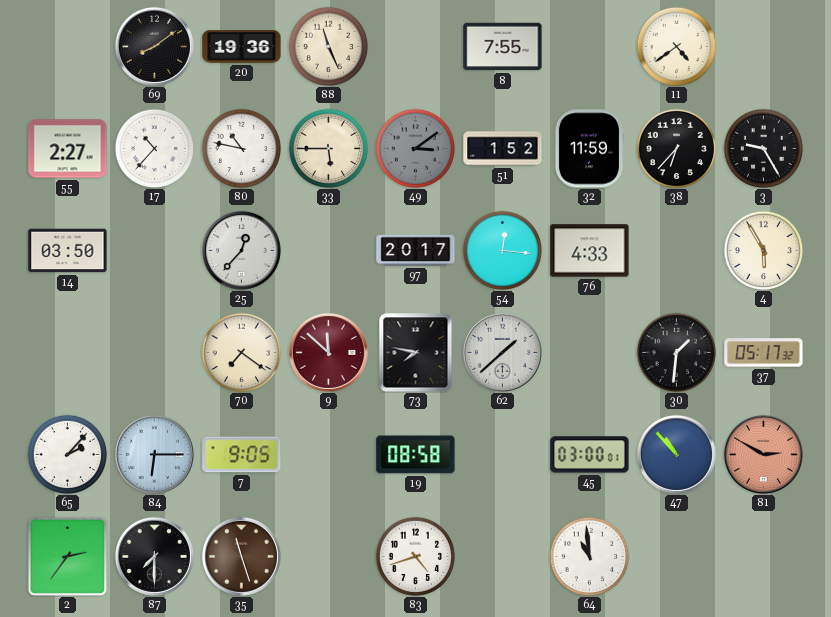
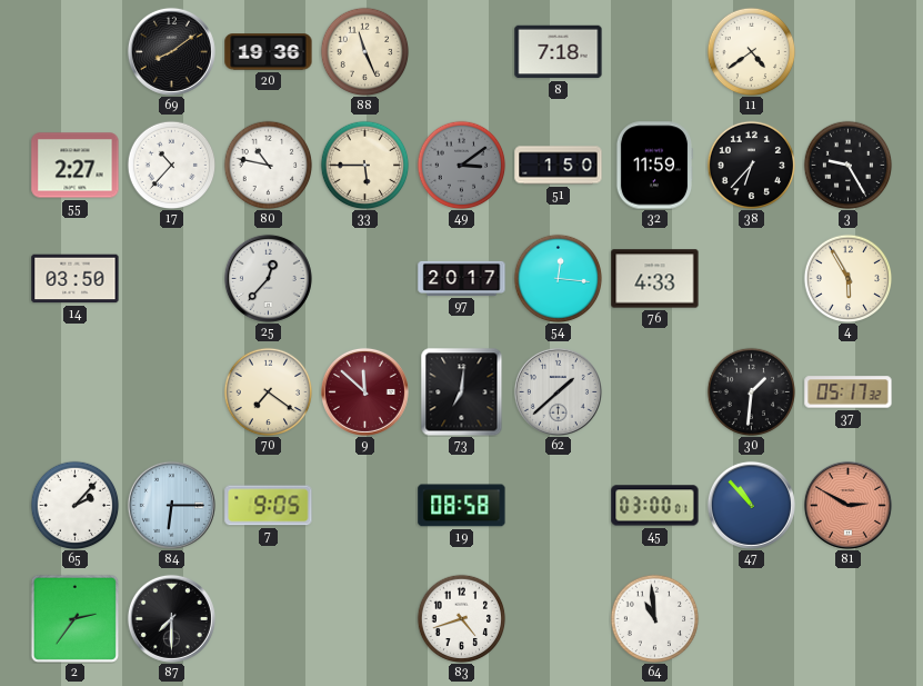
8: 7:55 -> 7:18 (559, 52)
51: 1:52 -> 1:50 (559, 166)
73: 7:47 -> 7:01 (462, 391)
35: 11:27 -> none (241, 556)
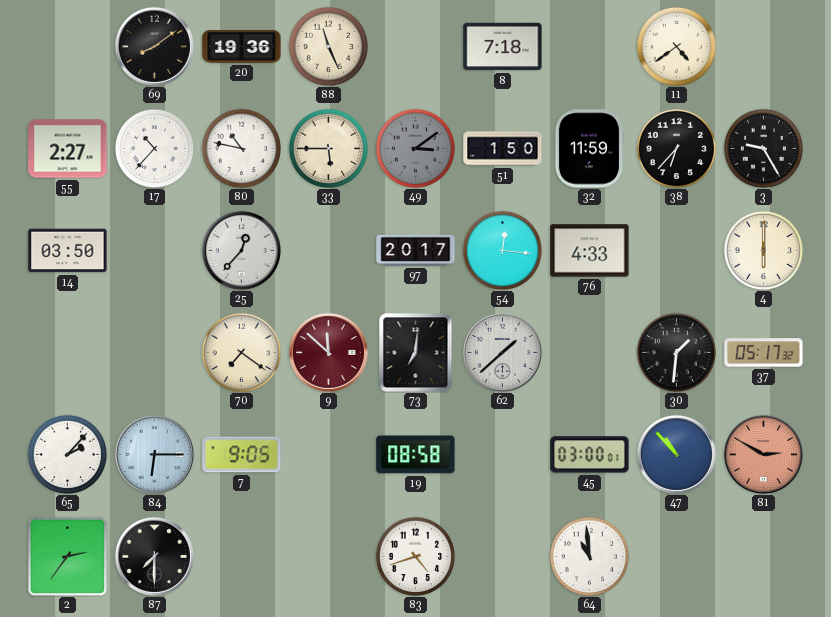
4: 5:55 -> 6:00 (763, 250)
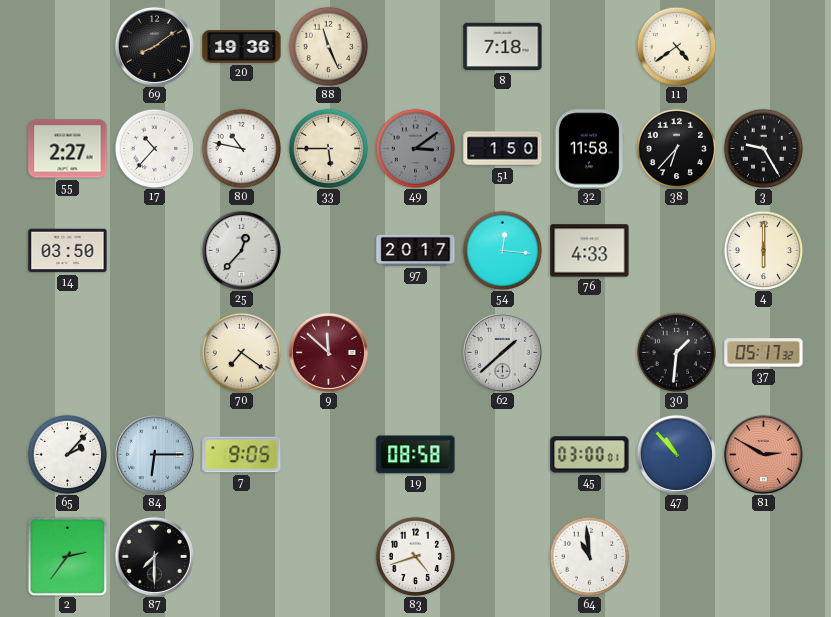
32: 11:59 -> 11:58 (588, 149)
73: 7:01 -> none (416, 352)
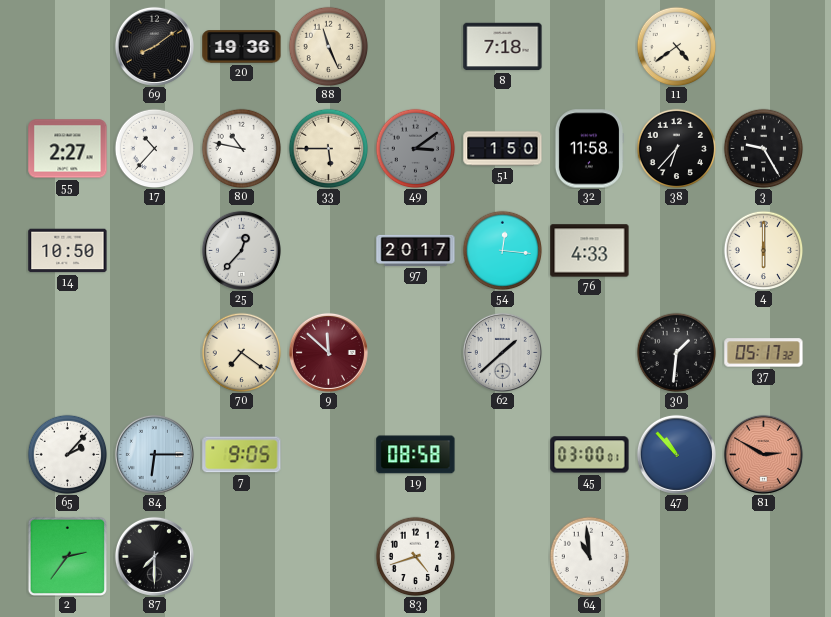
14: 03:50 -> 10:50 (68, 251)
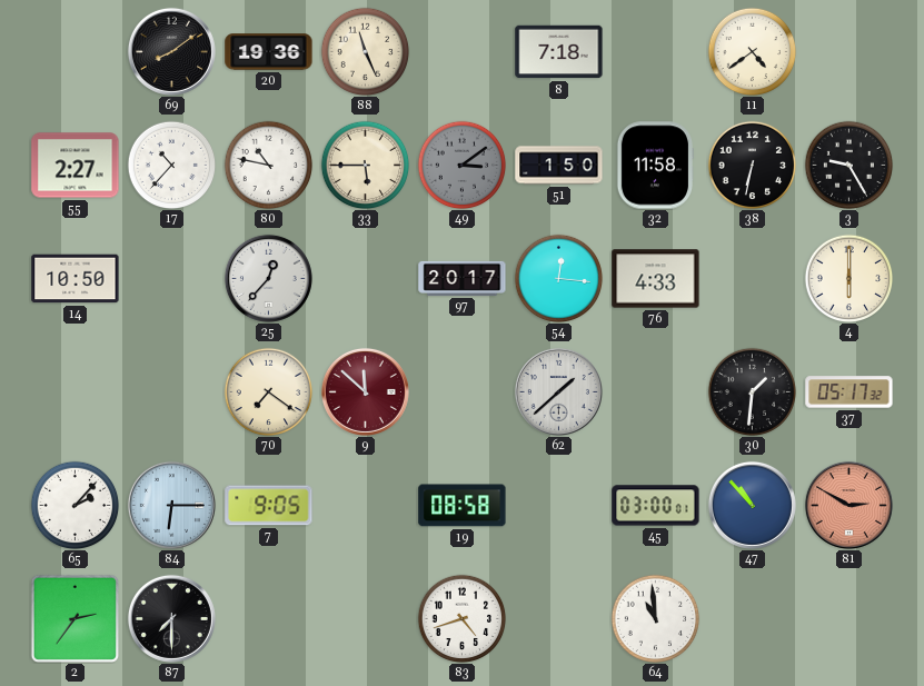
38: 6:37 -> 6:32 (752, 165)
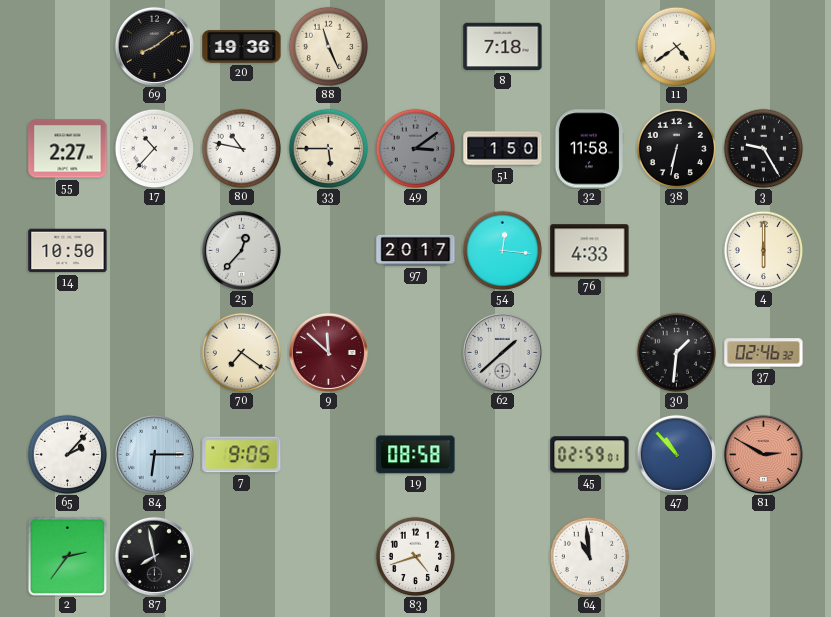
37: 05:17 -> 02:46 (764, 353)
45: 03:00 -> 02:59 (590, 455)
87: 7:30 -> 7:58 (154, 556)
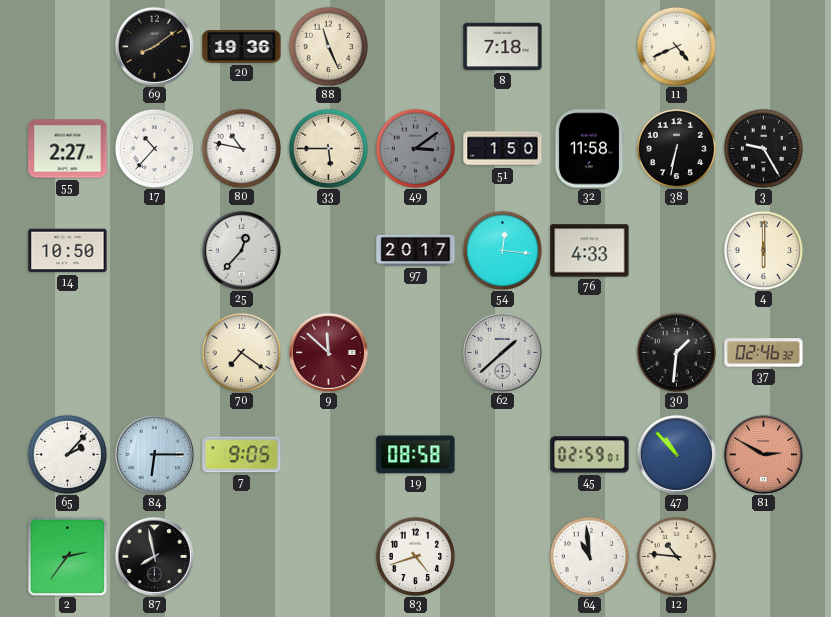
11: 4:39 -> 4:41 (676, 46)
12: none -> 10:46 (676, 556)
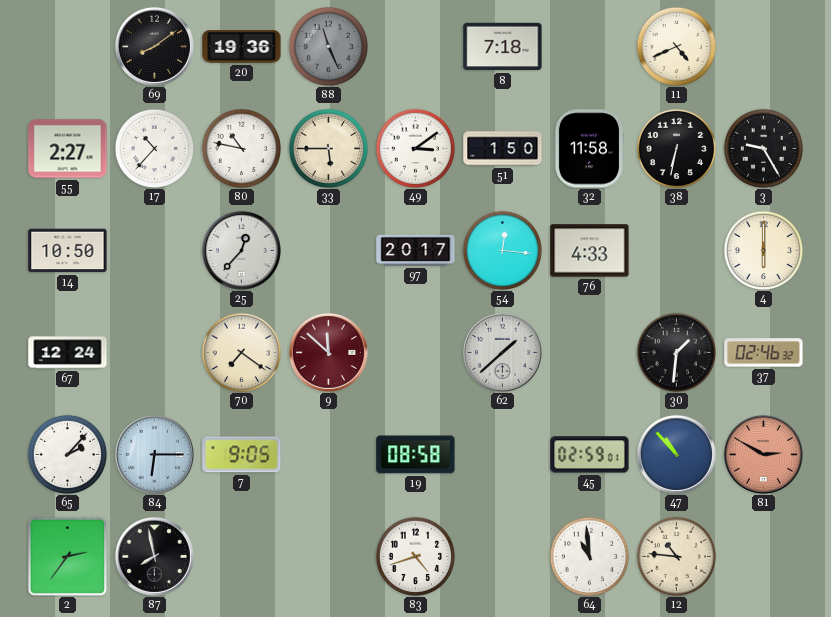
88 dial: cream -> grey (328, 46)
49 dial: grey -> white (415, 148)
67: none -> 12:24 (68, 353)
